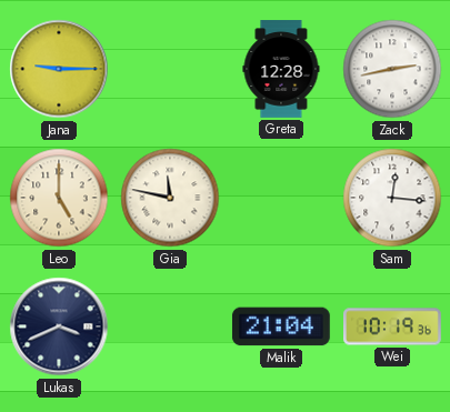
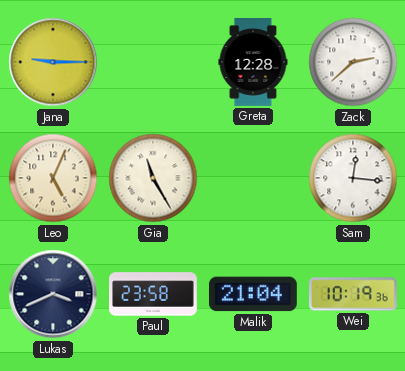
Zack: 2:43 -> 2:38 (353, 62)
Leo: 5:00 -> 5:04 (53, 178)
Gia: 11:47 -> 11:25 (153, 178)
Paul: none -> 23:58 (153, 294)
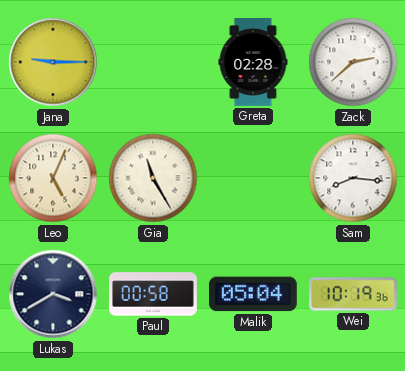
Greta: 12:28 -> 02:28 (253, 62)
Sam: 12:16 -> 8:16 (353, 178)
Lukas: 3:41 -> 3:40 (53, 294)
Paul: 23:58 -> 00:58 (153, 294)
Malik: 21:04 -> 05:04 (253, 294)
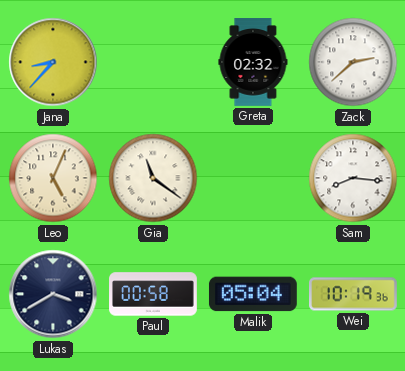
Jana: 9:15 -> 8:37 (53, 62)
Greta: 02:28 -> 02:32 (253, 62)
Gia: 11:25 -> 11:21 (153, 178)
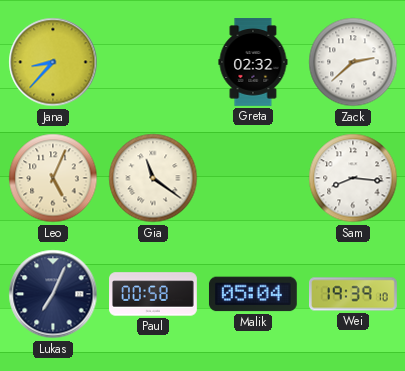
Lukas: 3:40 -> 7:04 (53, 294)
Wei: 10:19 -> 19:39 (354, 294)
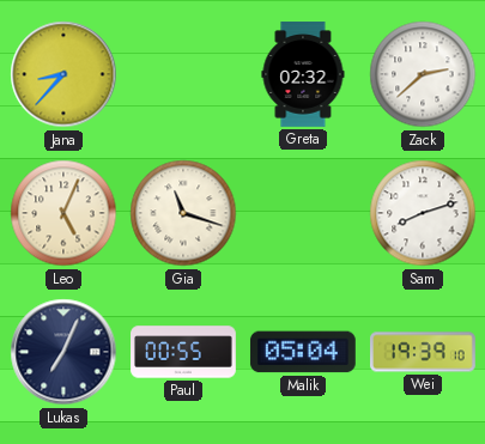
Gia: 11:21 -> 11:18 (183, 213)
Sam: 8:16 -> 8:12 (423, 213)
Paul: 00:58 -> 00:55 (183, 352)
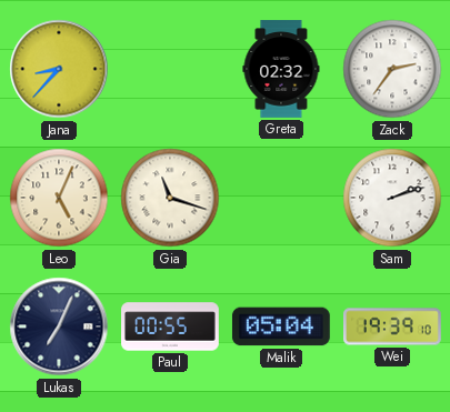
Zack: 2:38 -> 2:36 (392, 69)
Sam: 8:12 -> 2:12 (392, 198)
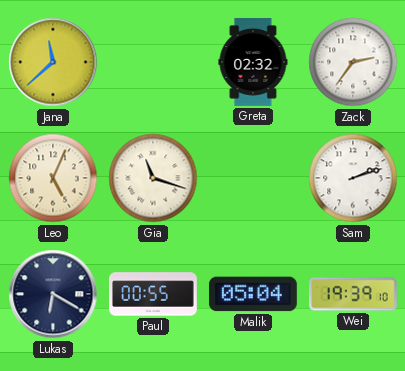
Jana: 8:37 -> 11:38 (53, 62)
Lukas: 7:04 -> 6:20 (53, 294)
